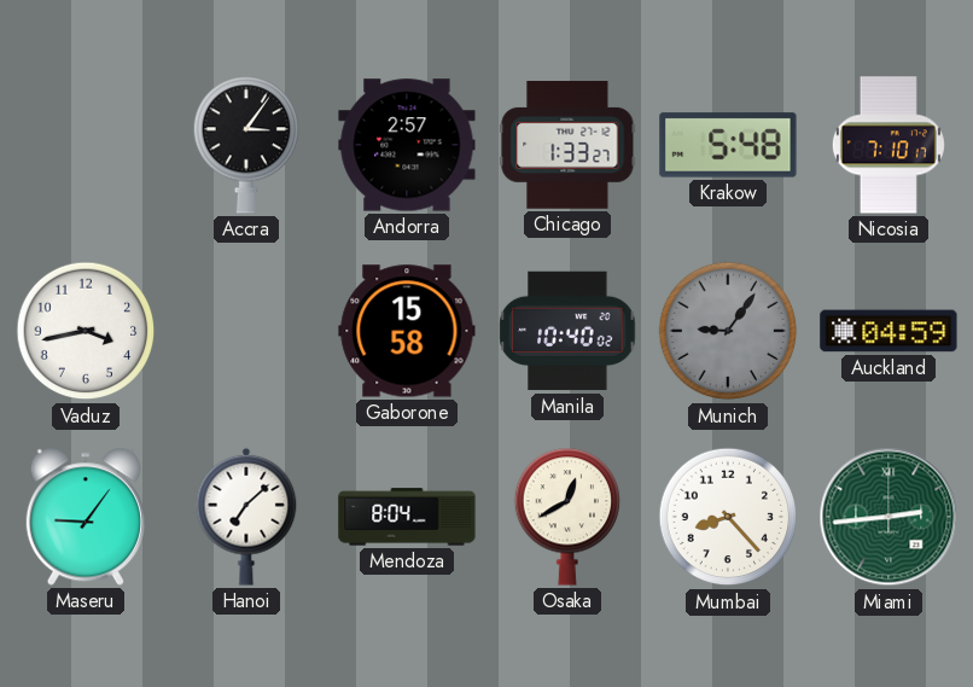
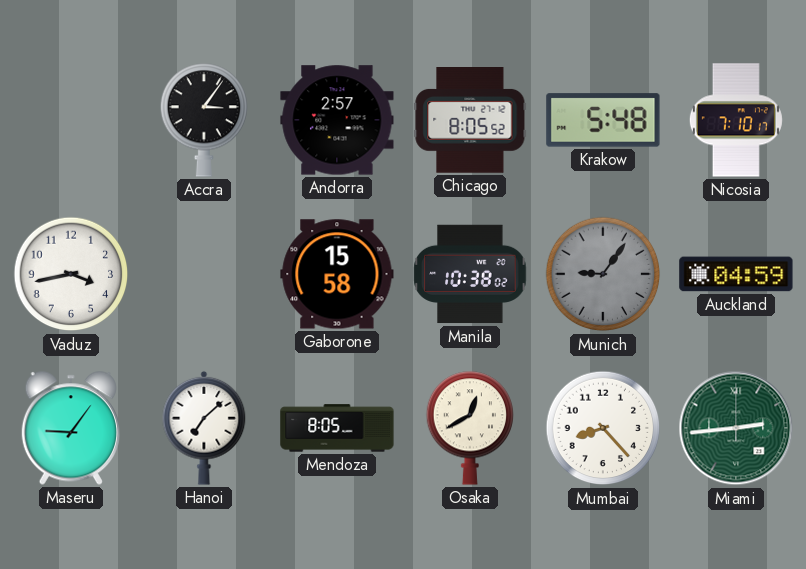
Chicago: 1:33 -> 8:05 (470, 121)
Manila: 10:40 -> 10:38 (470, 274)
Mendoza: 8:04 -> 8:05 (337, 428)
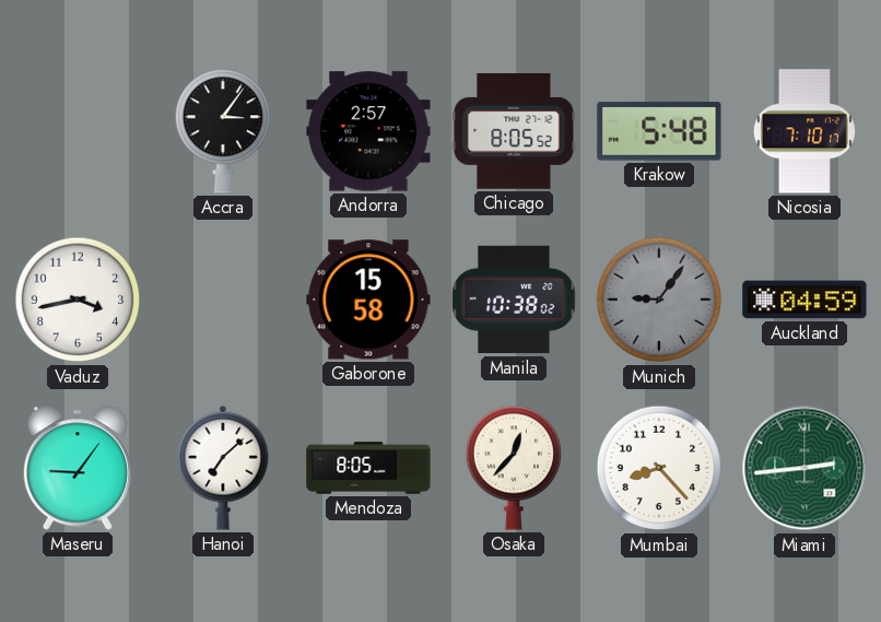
Osaka: 12:40 -> 12:37 (513, 468)
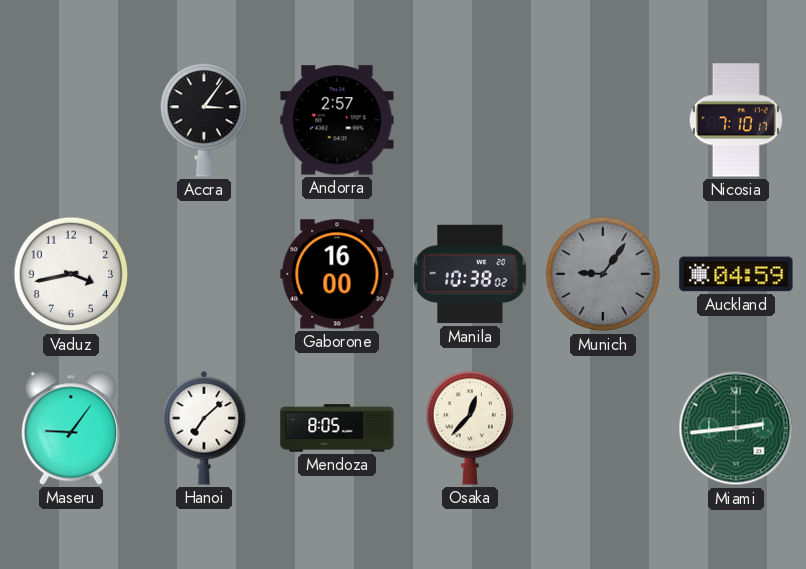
Chicago: 8:05 -> none (514, 132)
Krakow: 5:48 -> none (659, 131)
Gaborone: 15:58 -> 16:00 (337, 274)
Mumbai: 8:23 -> none (659, 468)
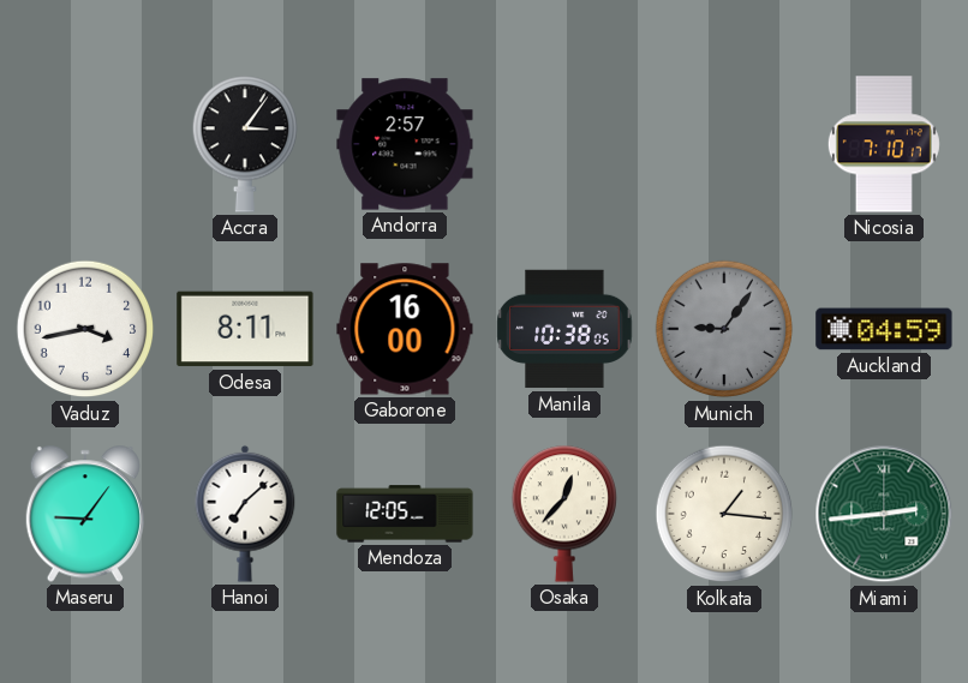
Odesa: none -> 8:11 (245, 329)
Manila: 10:38:02 -> 10:38:05 (564, 329)
Mendoza: 8:05 -> 12:05 (405, 514)
Kolkata: none -> 1:16 (724, 514)
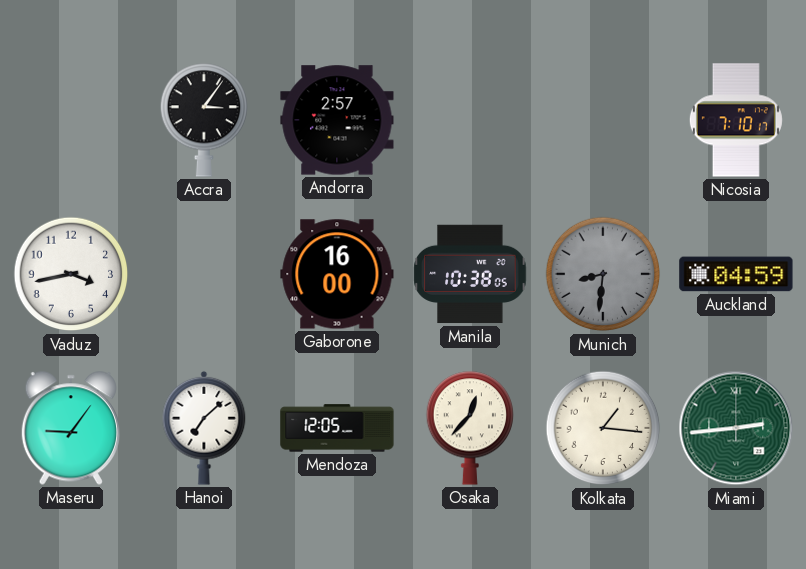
Odesa: 8:11 -> none (245, 329)
Munich: 9:06 -> 8:31 (603, 274)
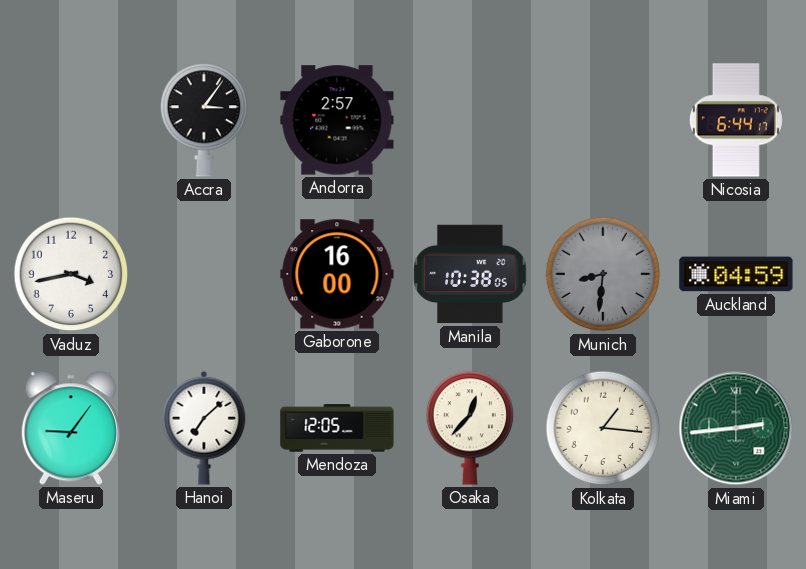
Nicosia: 7:10 -> 6:44 (736, 120)
